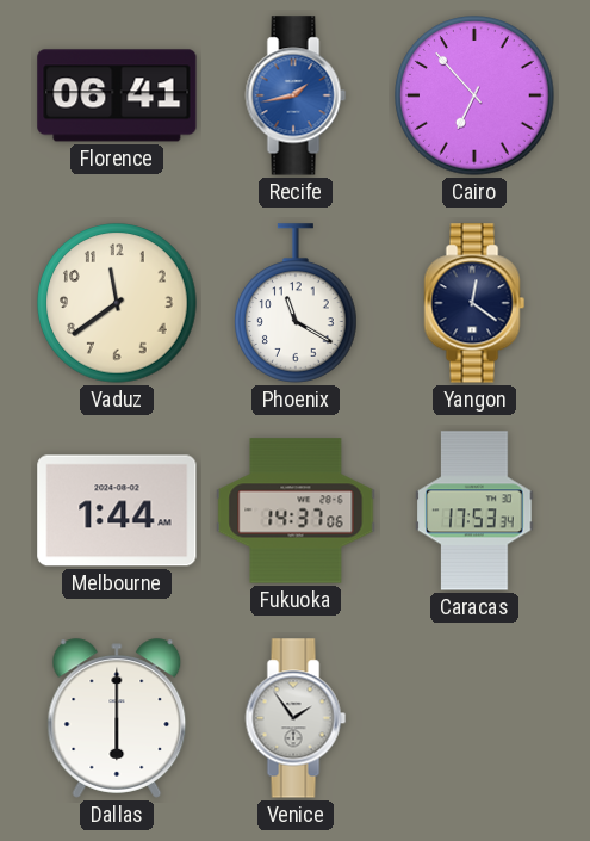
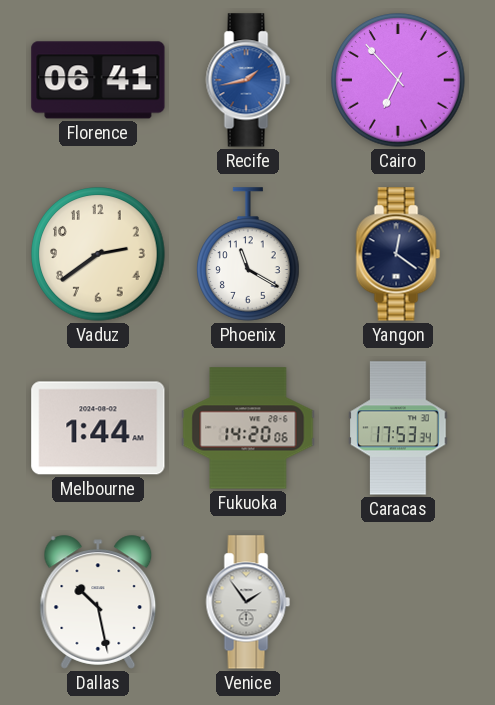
Vaduz: 11:39 -> 2:39 (98, 254)
Fukuoka: 14:37 -> 14:20 (248, 428)
Dallas: 6:00 -> 10:28 (98, 602)
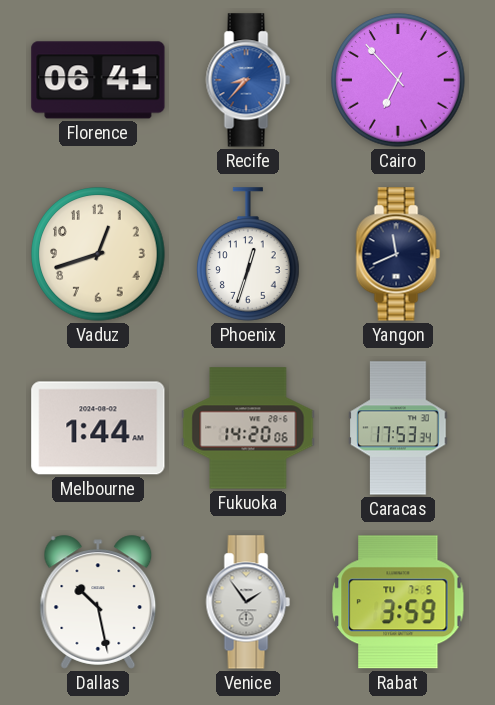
Recife: 1:43 -> 8:37 (248, 80)
Vaduz: 2:39 -> 12:42 (98, 254)
Phoenix: 11:20 -> 12:33 (249, 254)
Yangon: 12:21 -> 11:41 (398, 254)
Rabat: none -> 3:59 (398, 602)
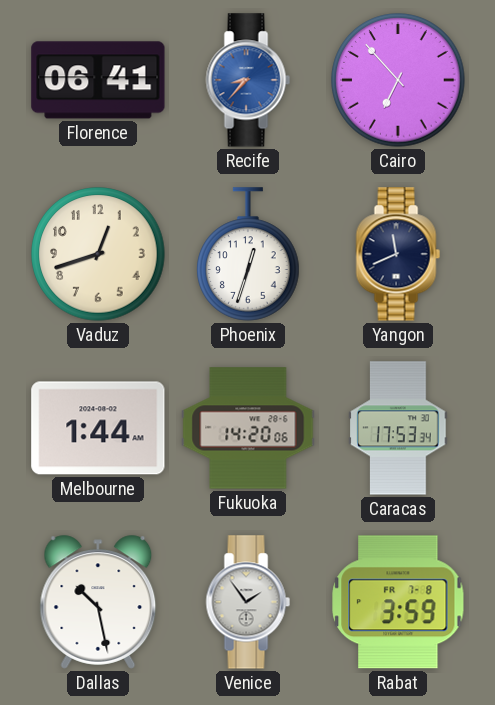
Rabat date: TU 7-5 -> FR 7-8 (398, 602)
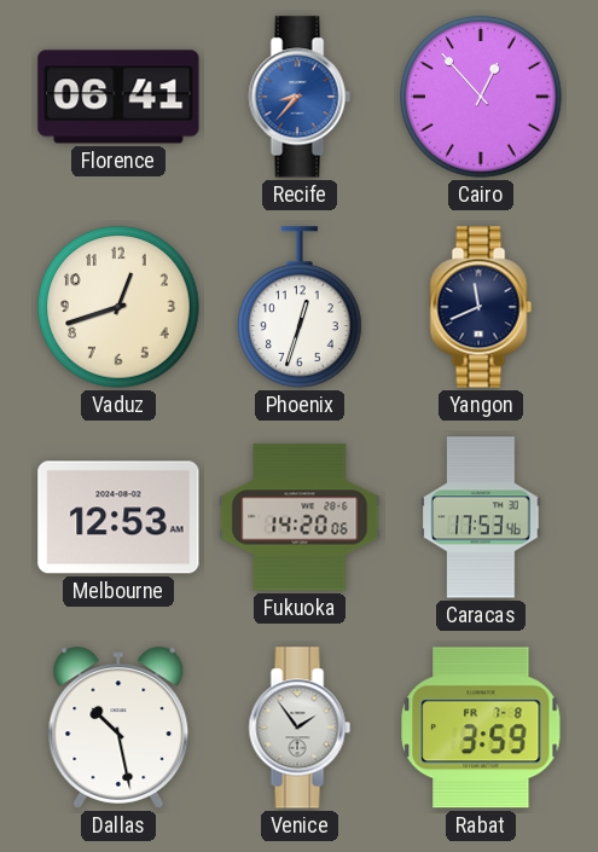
Cairo: 6:53 -> 12:53 (481, 97)
Melbourne: 1:44 -> 12:53 (118, 517)
Caracas: 17:53:34 -> 17:53:46 (481, 517)
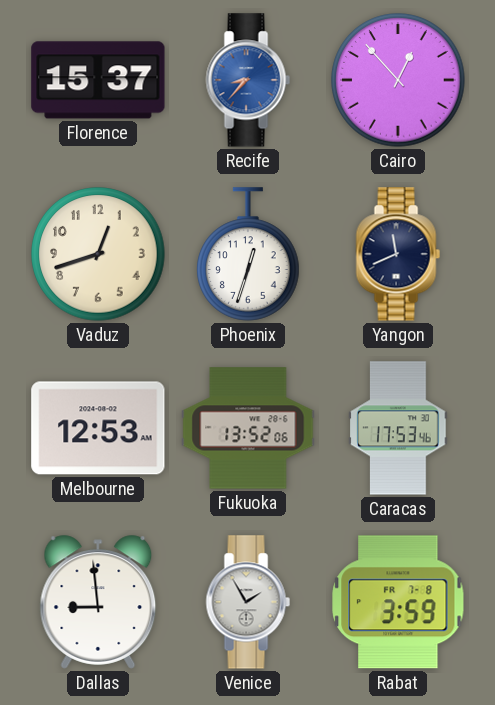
Florence: 06:41 -> 15:37 (98, 80)
Fukuoka: 14:20 -> 13:52 (248, 428)
Dallas: 10:28 -> 8:59 (98, 602)
Venice: 1:54 -> 1:55 (248, 602)
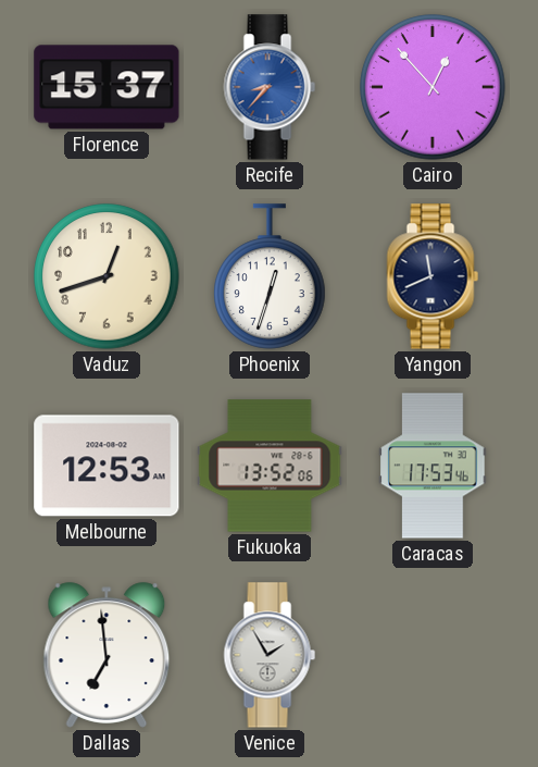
Dallas: 8:59 -> 6:59 (107, 655)
Rabat: 3:59 -> none (398, 602)
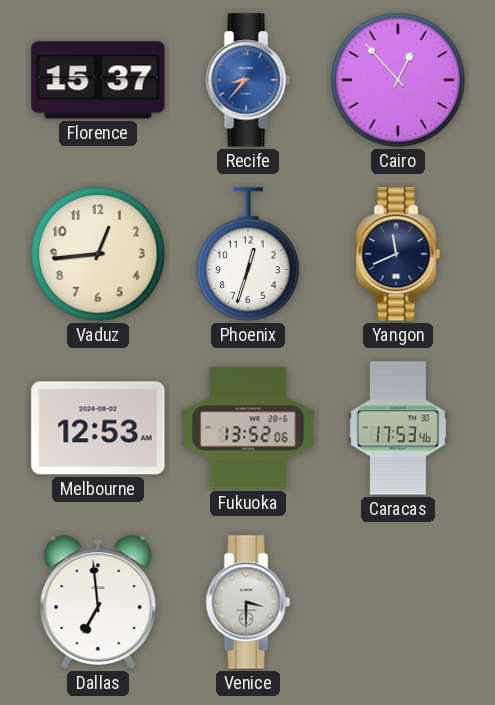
Vaduz: 12:42 -> 12:44 (98, 254)
Venice: 1:55 -> 3:30 (248, 602)
